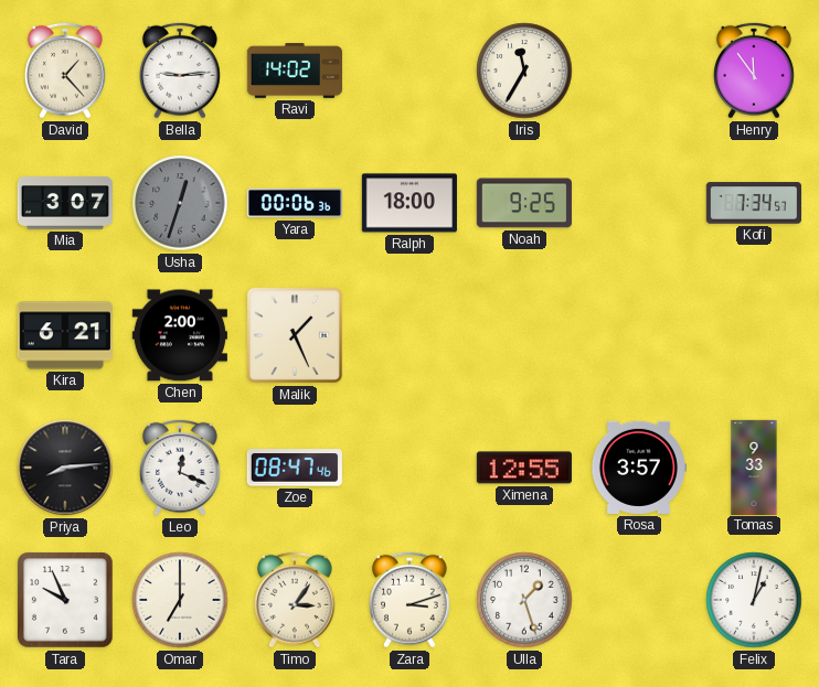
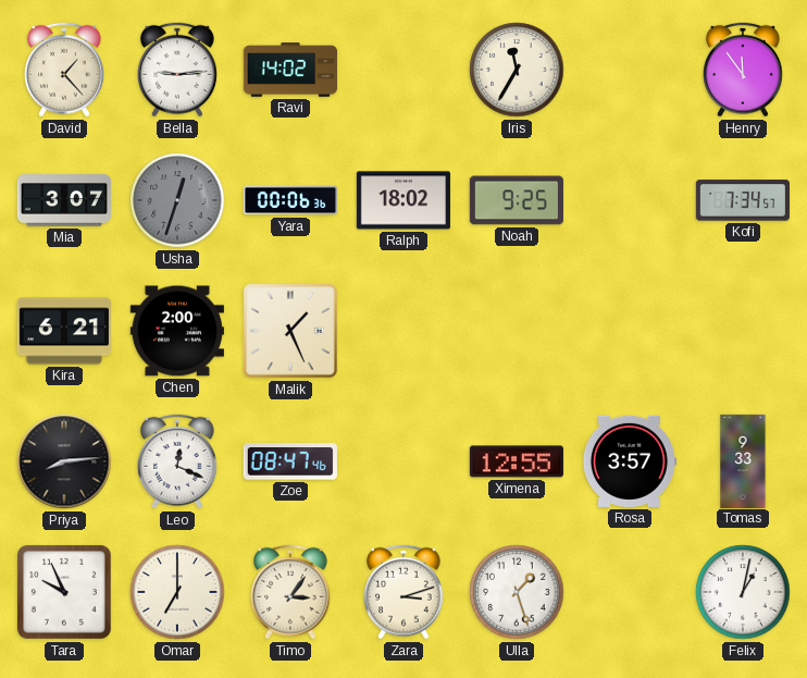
Ralph: 18:00 -> 18:02 (403, 200)
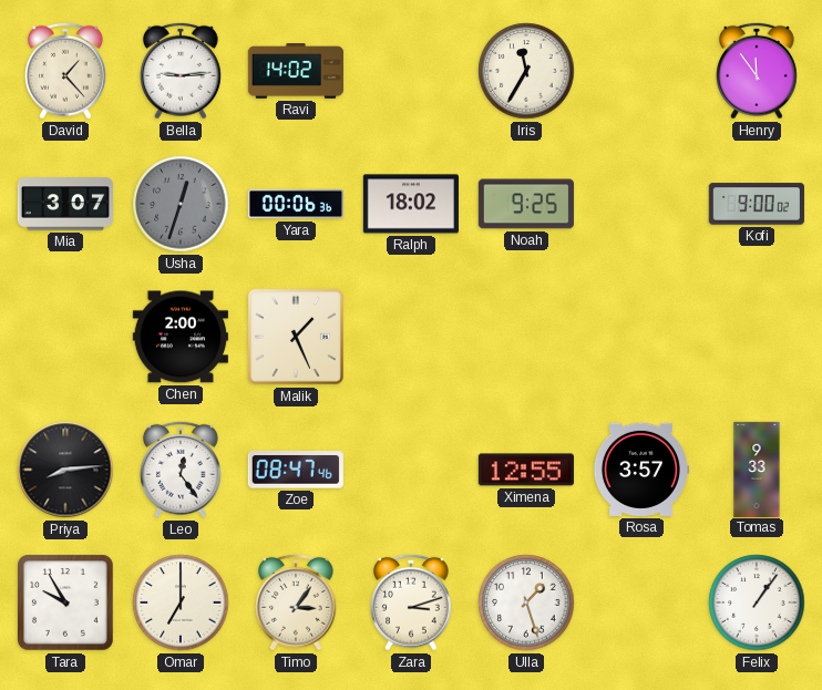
Kofi: 7:34 -> 9:00 (757, 204)
Kira: 6:21 -> none (64, 331)
Leo: 12:19 -> 12:24 (182, 470)
Tara: 9:56 -> 9:55 (65, 603)
Felix: 1:02 -> 1:06 (757, 603)
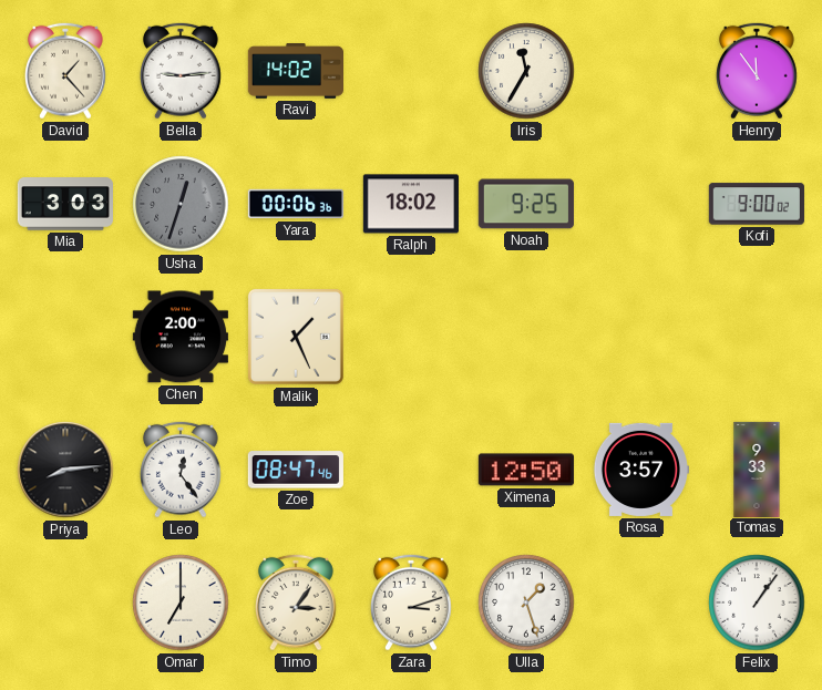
Mia: 3:07 -> 3:03 (64, 204)
Ximena: 12:55 -> 12:50 (526, 470)
Tara: 9:55 -> none (65, 603)
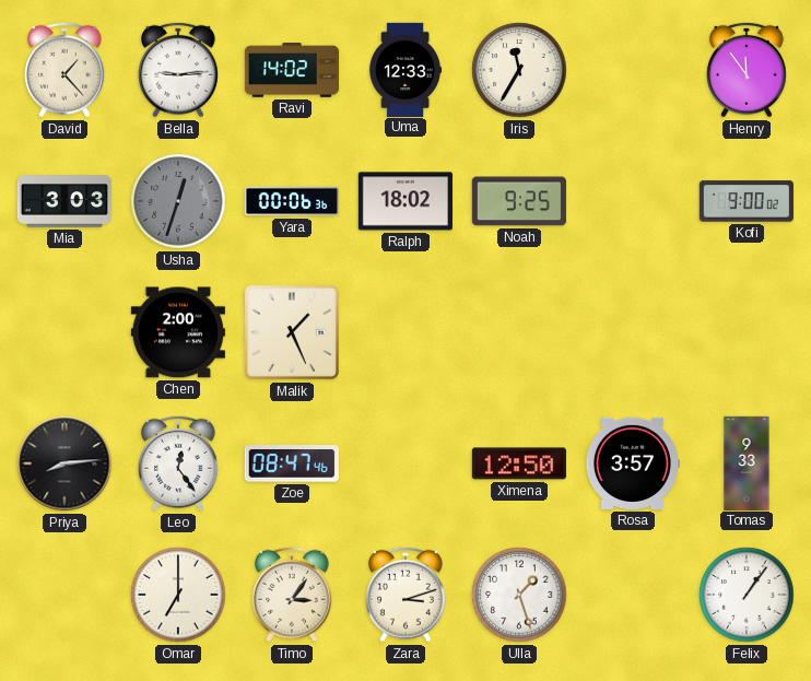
Uma: none -> 12:33 (405, 69)
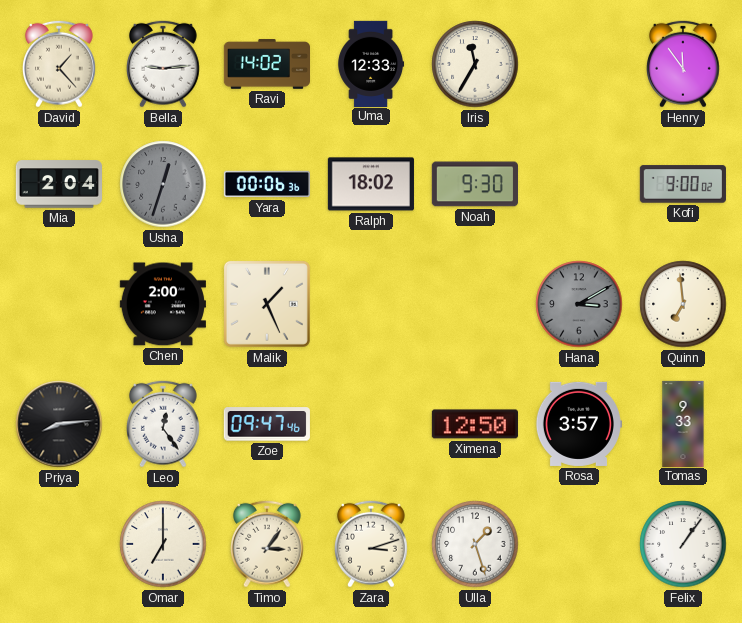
Mia: 3:03 -> 2:04 (58, 184)
Noah: 9:25 -> 9:30 (475, 184)
Hana: none -> 3:10 (579, 304)
Quinn: none -> 6:59 (683, 304)
Zoe: 08:47 -> 09:47 (267, 424)
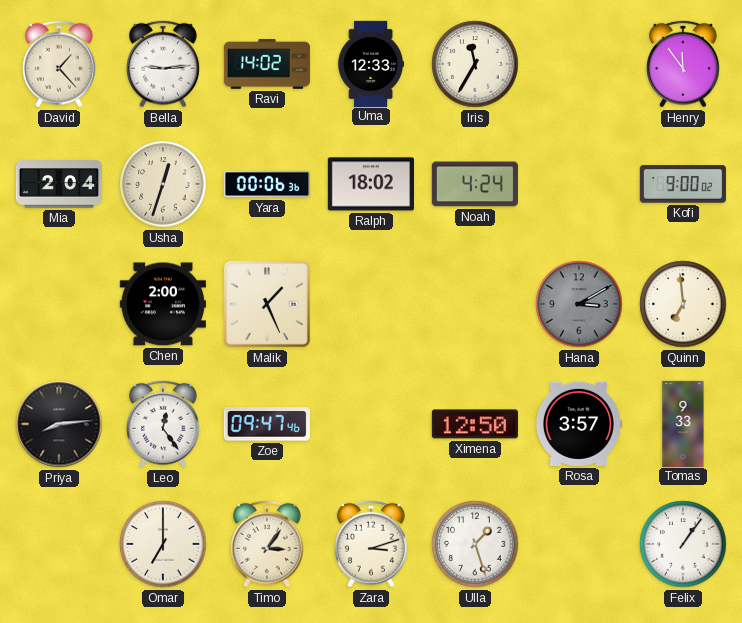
Usha dial: grey -> cream (163, 184)
Noah: 9:30 -> 4:24 (475, 184)
